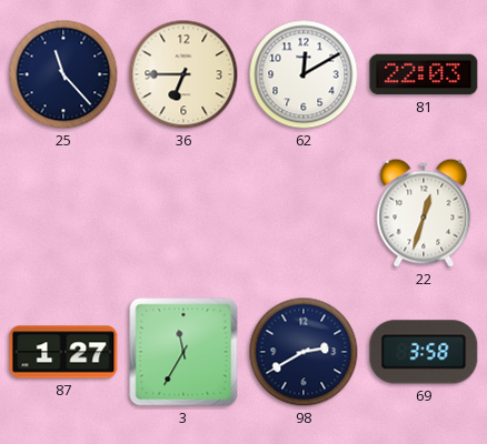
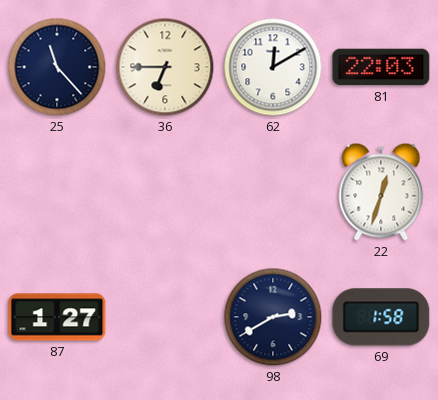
3: 11:35 -> none (183, 352)
69: 3:58 -> 1:58 (381, 317)
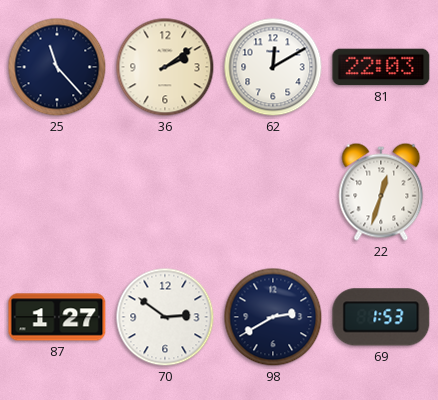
36: 6:45 -> 2:09 (165, 67)
70: none -> 2:51 (165, 317)
69: 1:58 -> 1:53 (381, 317)
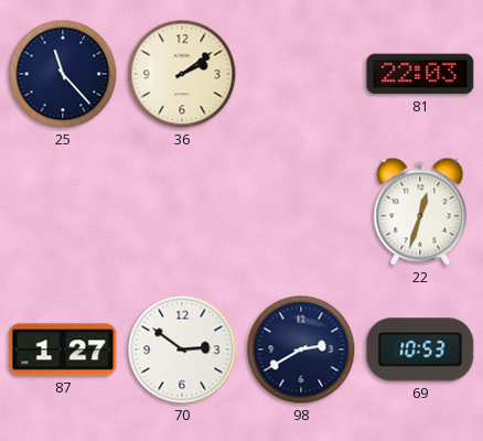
62: 12:10 -> none (273, 67)
69: 1:53 -> 10:53 (420, 349)
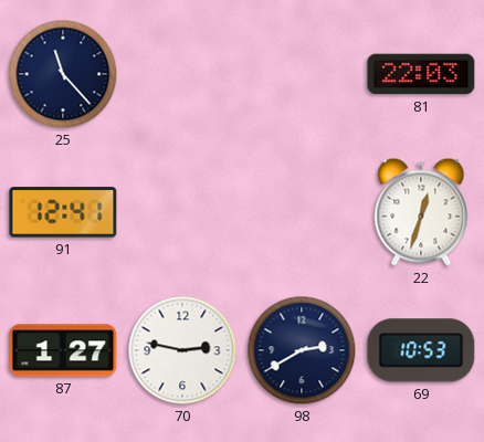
36: 2:09 -> none (182, 74)
91: none -> 12:41 (63, 212)
70: 2:51 -> 2:47 (182, 350)
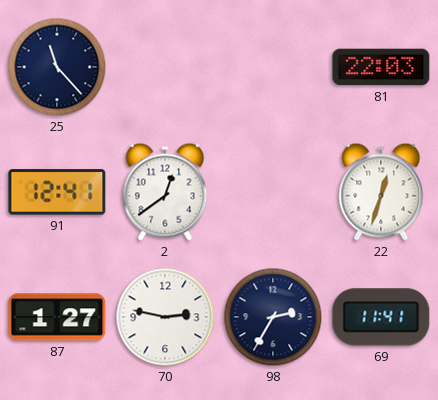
2: none -> 12:39 (165, 192)
98: 2:40 -> 2:35 (273, 317)
69: 10:53 -> 11:41 (381, 317)
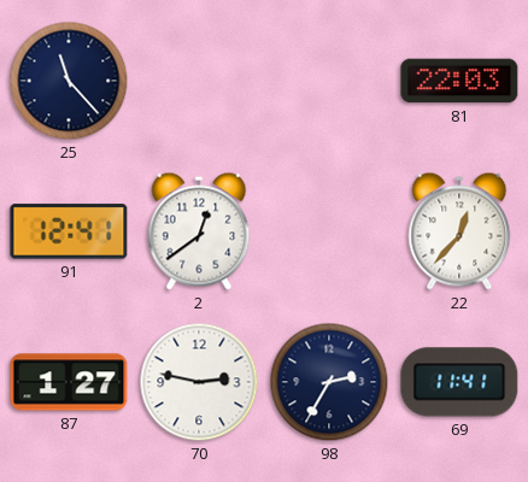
22: 12:33 -> 12:37 (459, 231)
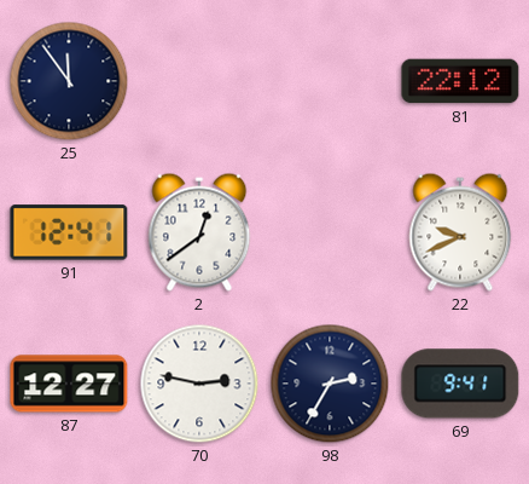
25: 11:23 -> 11:54 (69, 81)
81: 22:03 -> 22:12 (460, 81)
22: 12:37 -> 9:41 (460, 232)
87: 1:27 -> 12:27 (69, 384)
69: 11:41 -> 9:41 (460, 384)
